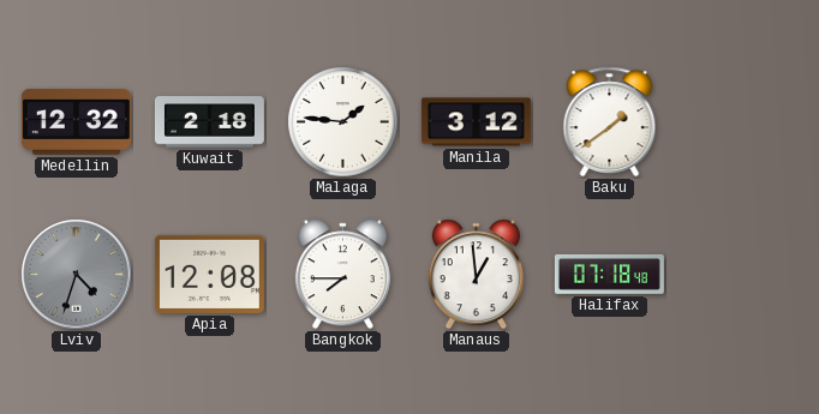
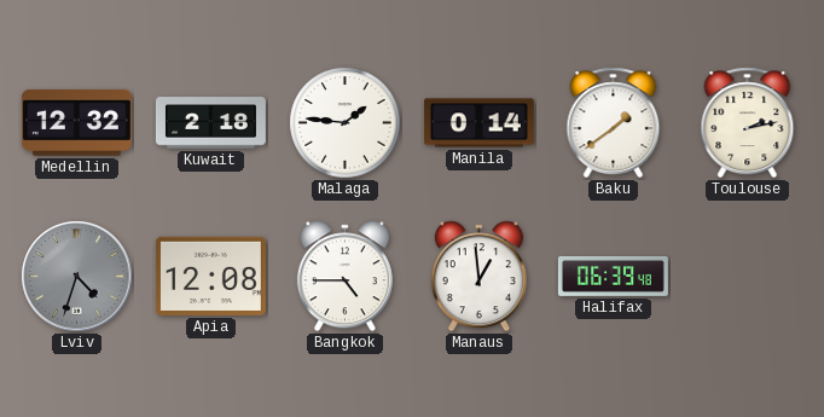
Manila: 3:12 -> 0:14 (478, 123)
Toulouse: none -> 2:13 (748, 123)
Bangkok: 7:45 -> 4:45 (344, 277)
Halifax: 07:18 -> 06:39 (613, 276)
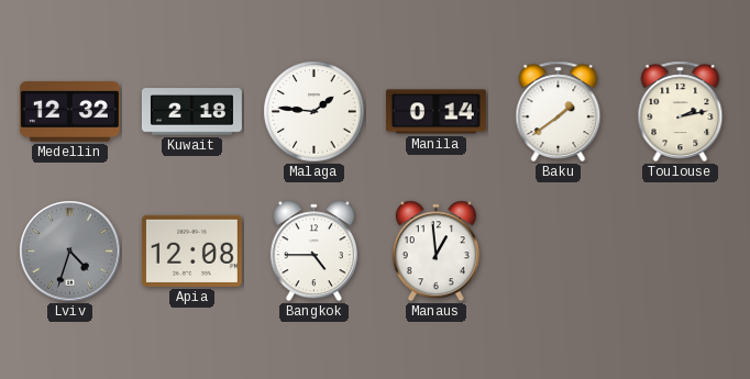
Halifax: 06:39 -> none (613, 276)
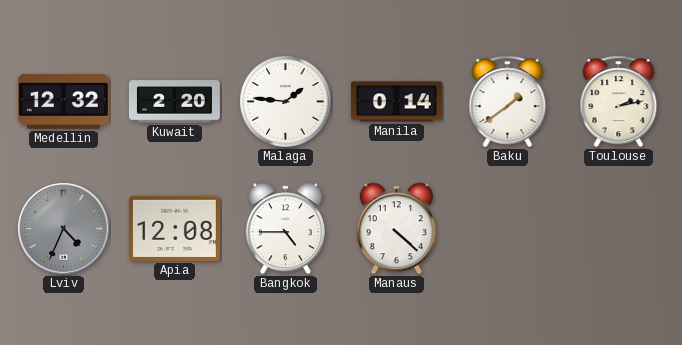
Kuwait: 2:18 -> 2:20 (174, 102)
Lviv: 4:33 -> 4:34 (64, 229)
Manaus: 12:59 -> 4:22 (396, 229)
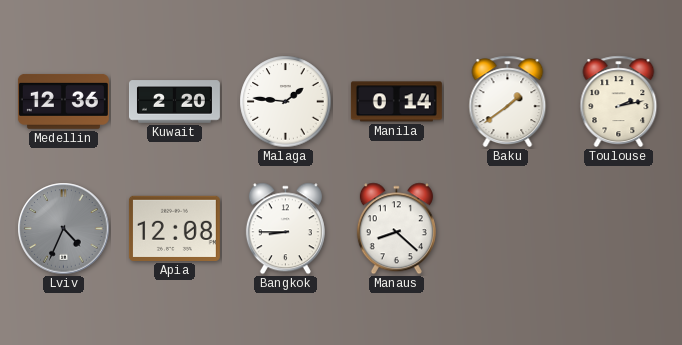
Medellin: 12:32 -> 12:36 (63, 101)
Bangkok: 4:45 -> 8:45 (285, 229)
Manaus: 4:22 -> 8:22 (396, 229)
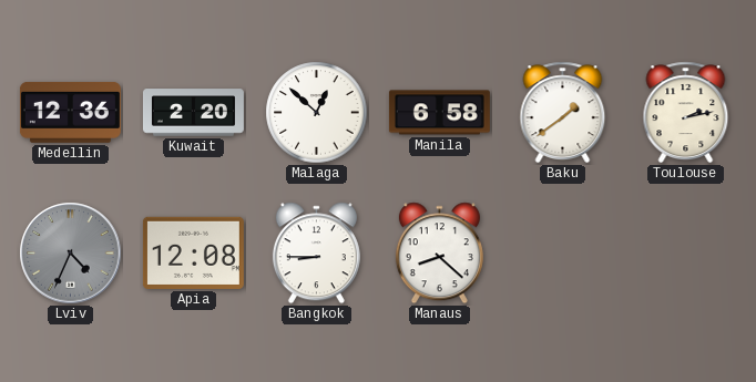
Malaga: 1:46 -> 12:52 (317, 113)
Manila: 0:14 -> 6:58 (439, 113)
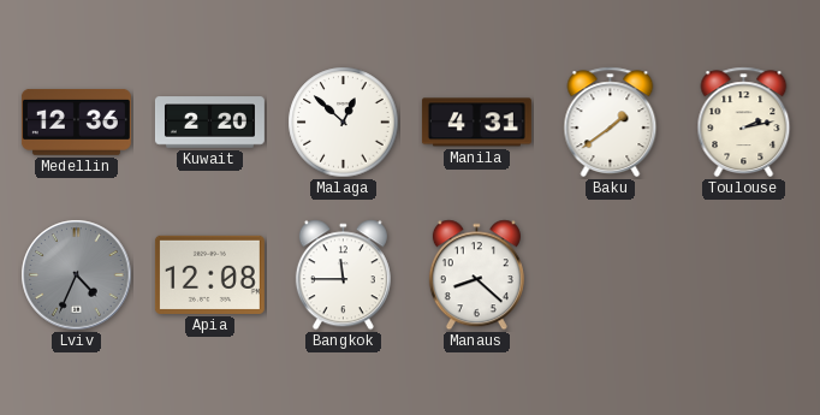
Manila: 6:58 -> 4:31 (476, 123)
Bangkok: 8:45 -> 11:45 (343, 275)
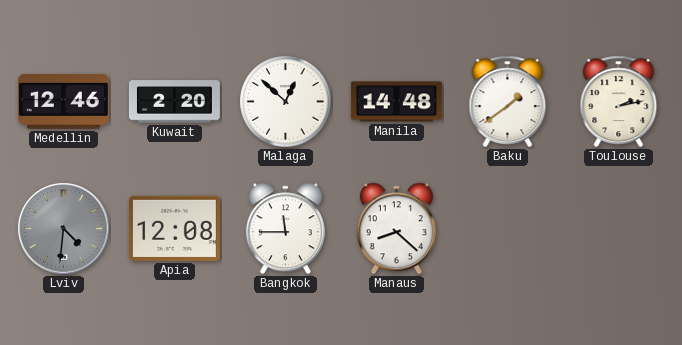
Medellin: 12:36 -> 12:46 (63, 101)
Manila: 4:31 -> 14:48 (396, 102)
Lviv: 4:34 -> 4:31 (64, 229)
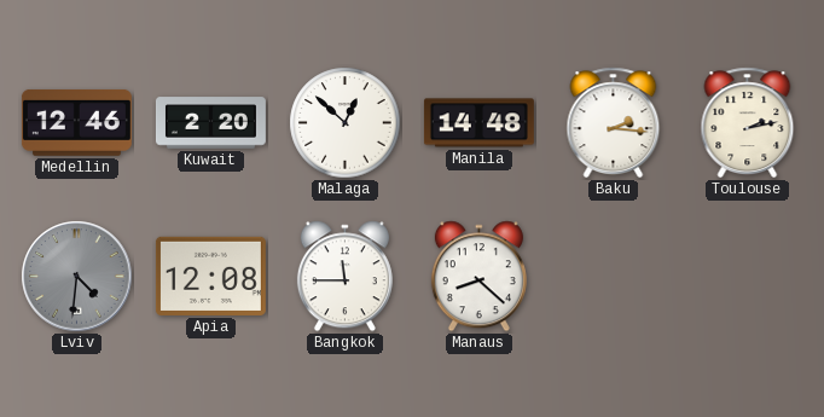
Baku: 1:39 -> 2:16 (614, 123)
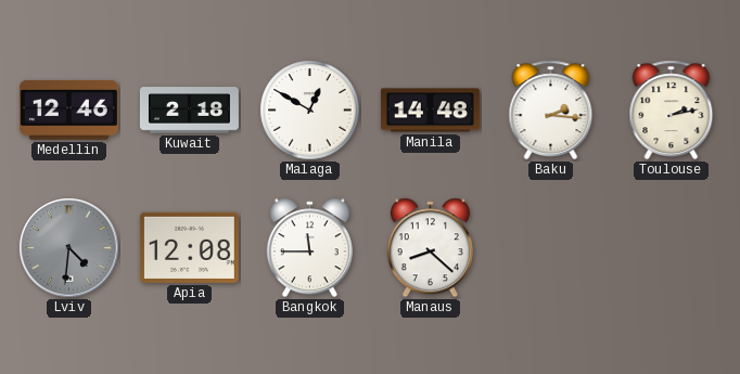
Kuwait: 2:20 -> 2:18 (189, 111)
Malaga: 12:52 -> 12:50 (310, 111)
